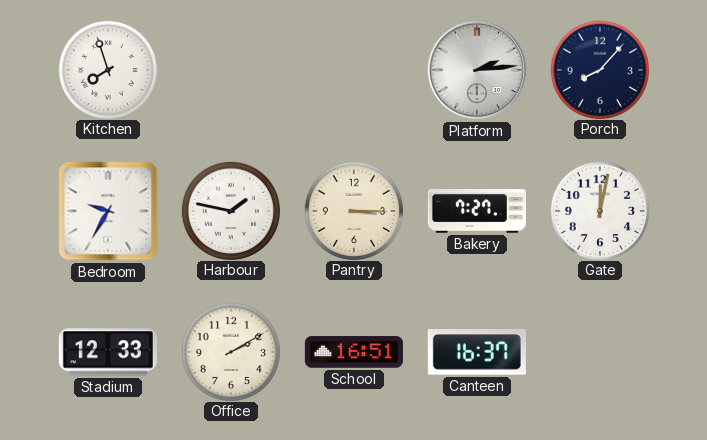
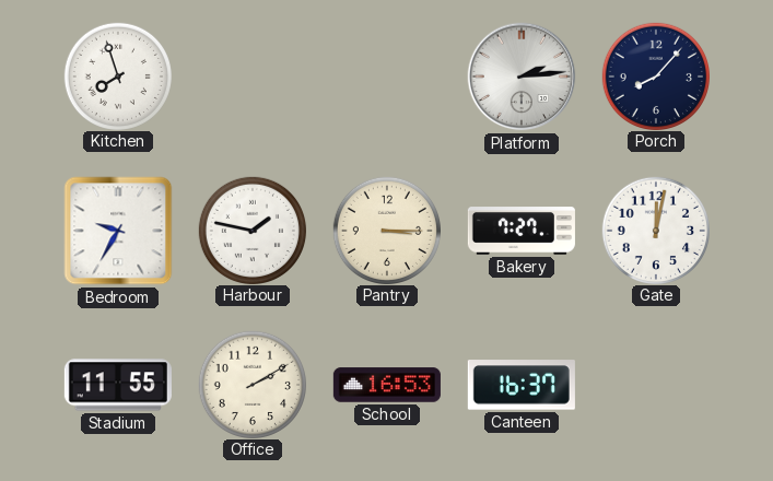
Stadium: 12:33 -> 11:55 (118, 385)
School: 16:51 -> 16:53 (387, 385)
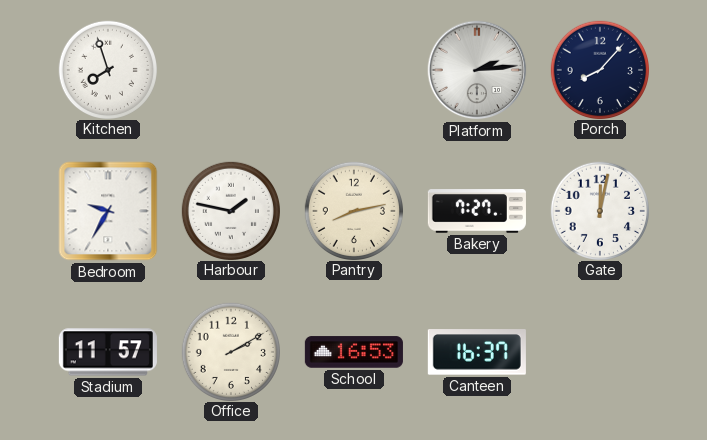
Pantry: 3:15 -> 8:13 (353, 210)
Stadium: 11:55 -> 11:57 (108, 352)
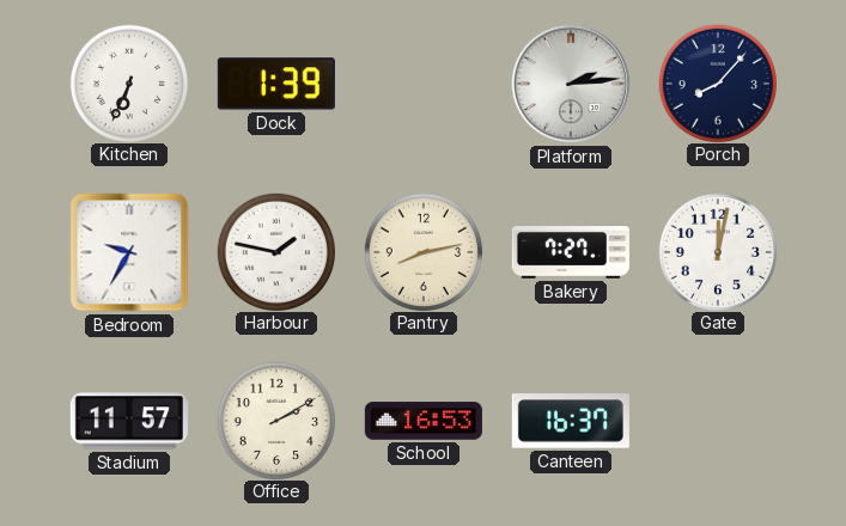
Kitchen: 7:57 -> 6:34 (128, 82)
Dock: none -> 1:39 (276, 84)
